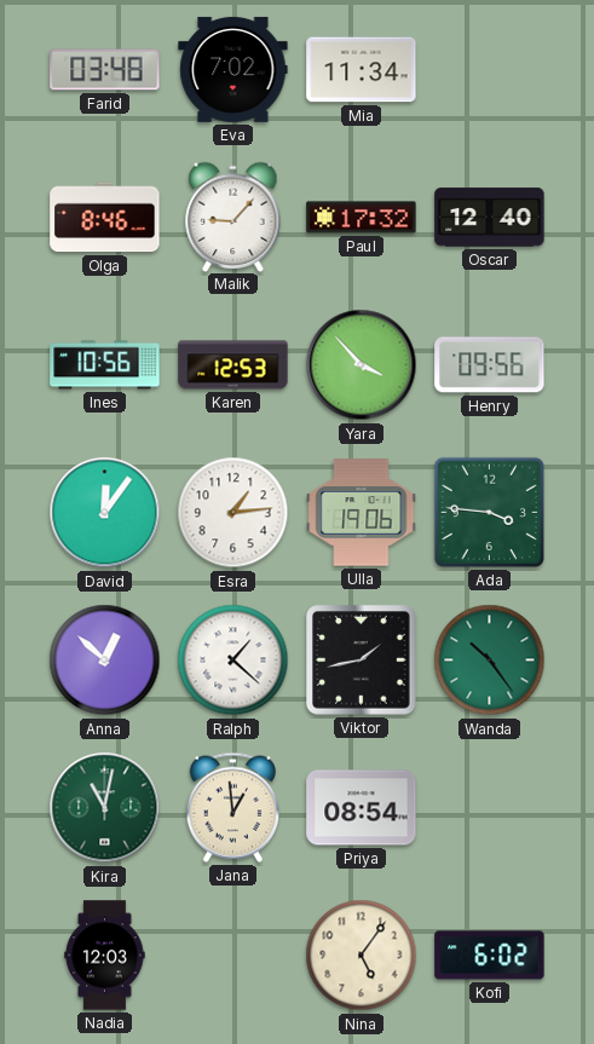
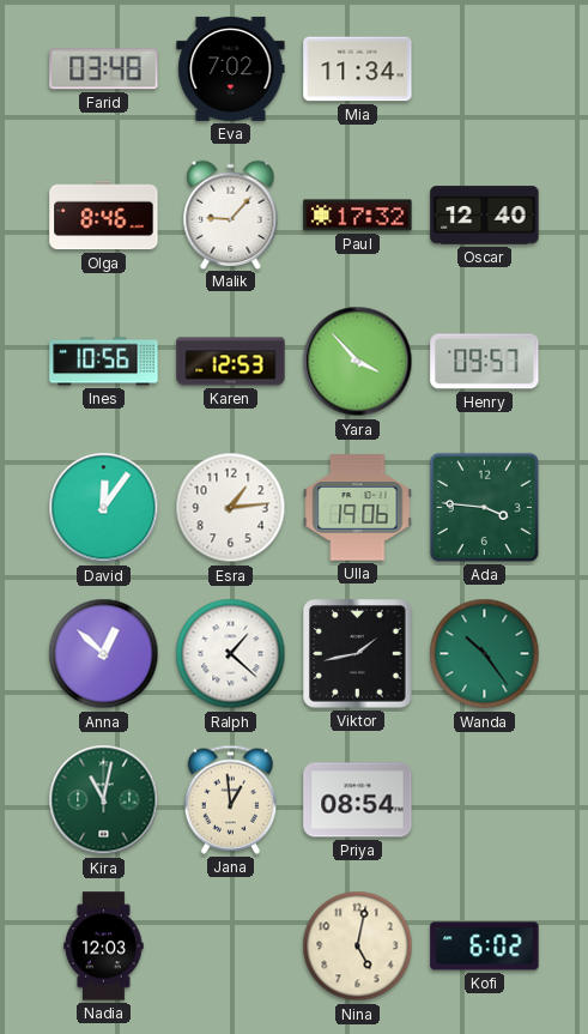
Henry: 09:56 -> 09:57 (485, 362)
Nina: 5:06 -> 5:02 (358, 947)
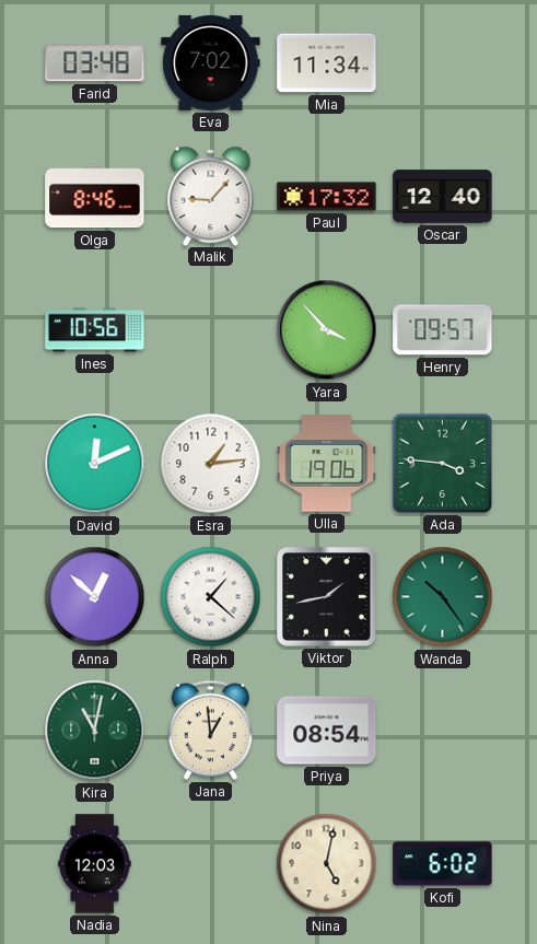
Karen: 12:53 -> none (231, 362)
David: 12:06 -> 12:11 (95, 464)
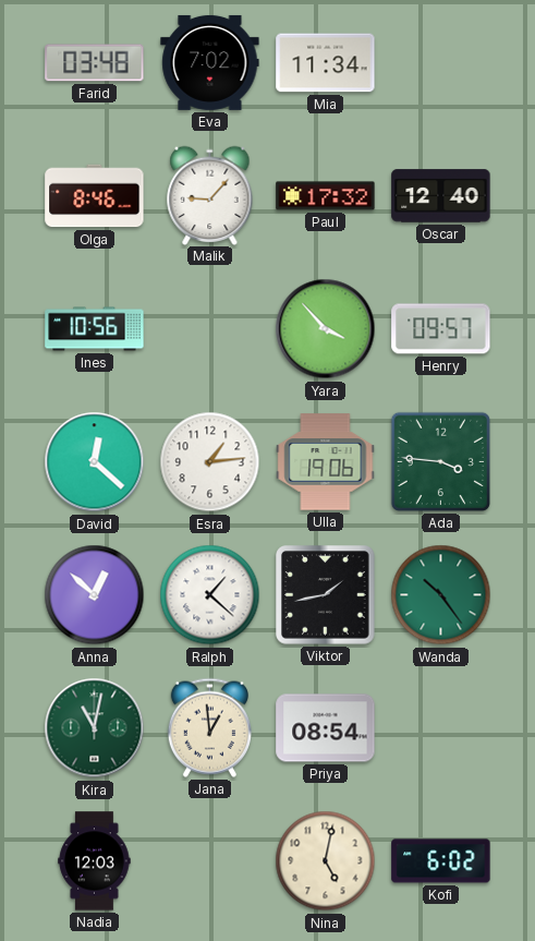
David: 12:11 -> 12:22 (95, 462)
